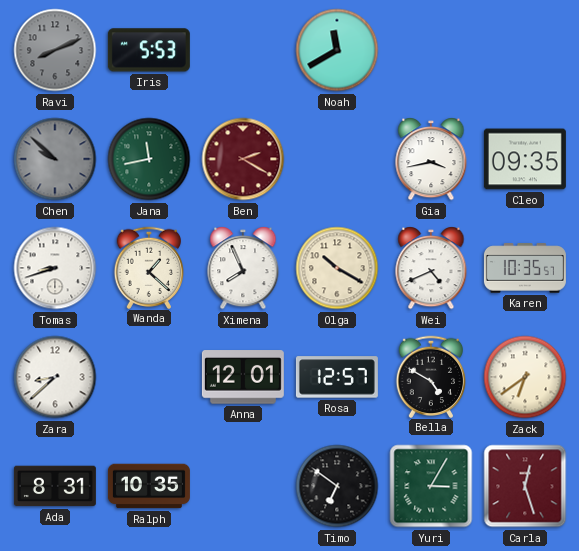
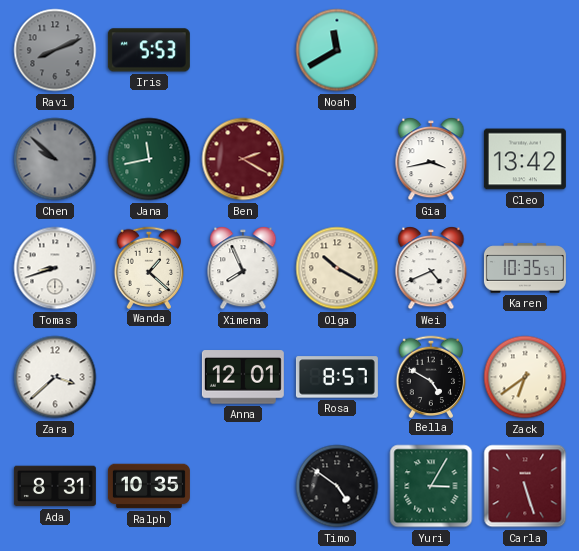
Cleo: 09:35 -> 13:42 (525, 159)
Zara: 8:38 -> 3:38 (55, 377)
Rosa: 12:57 -> 8:57 (337, 377)
Timo: 6:51 -> 4:51 (337, 486)
Carla: 12:27 -> 5:27 (525, 486)
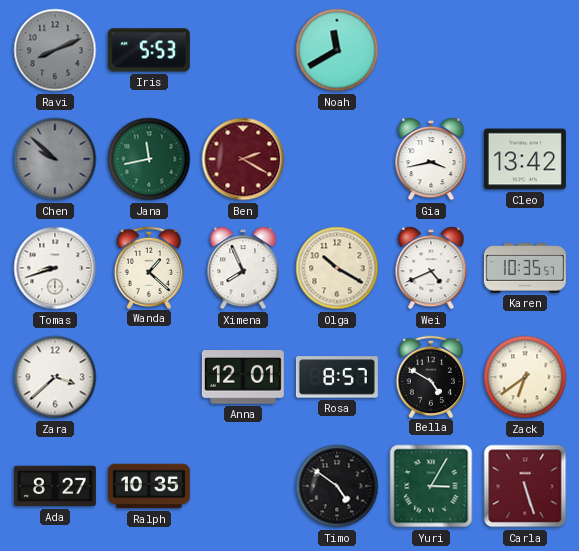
Ada: 8:31 -> 8:27 (55, 486)
